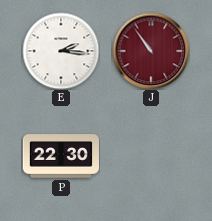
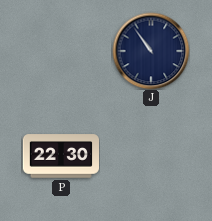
E: 2:16 -> none (61, 51)
J dial: burgundy -> navy (151, 51)
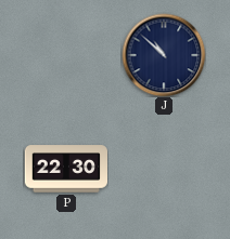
J: 10:54 -> 10:52 (164, 55)
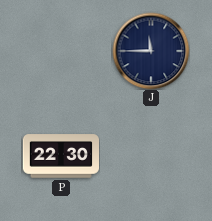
J: 10:52 -> 11:45 (151, 51)
